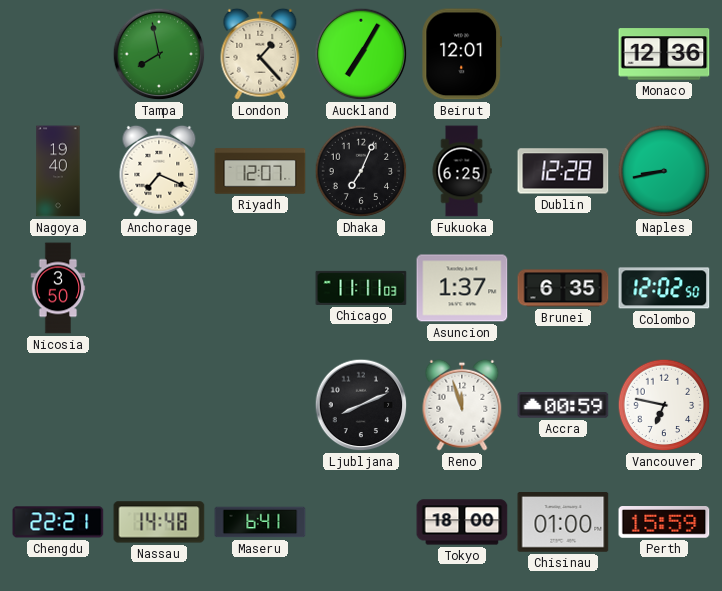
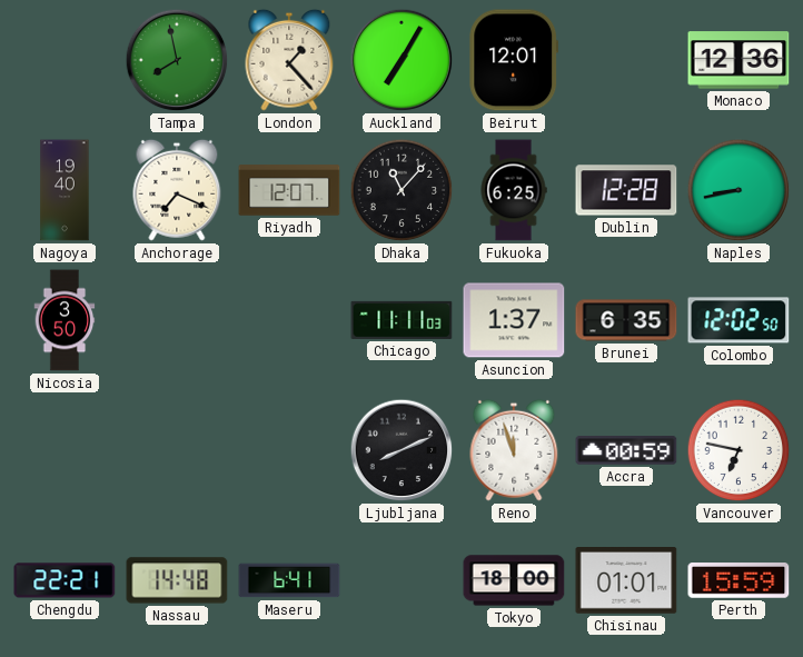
Dhaka: 7:04 -> 11:07 (401, 190)
Chisinau: 01:00 -> 01:01 (626, 581)
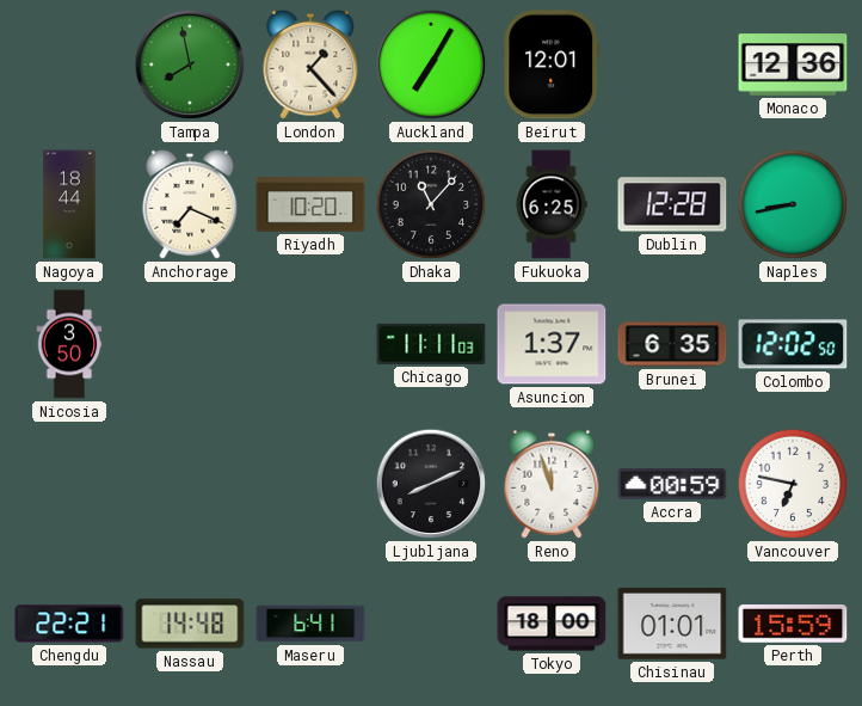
Nagoya: 19:40 -> 18:44 (69, 204)
Riyadh: 12:07 -> 10:20 (310, 204)
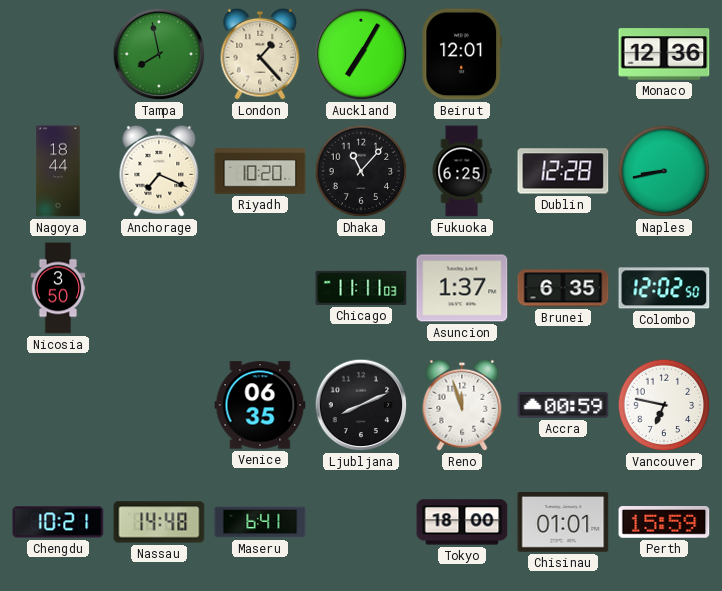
Venice: none -> 06:35 (260, 405)
Chengdu: 22:21 -> 10:21 (58, 522)
